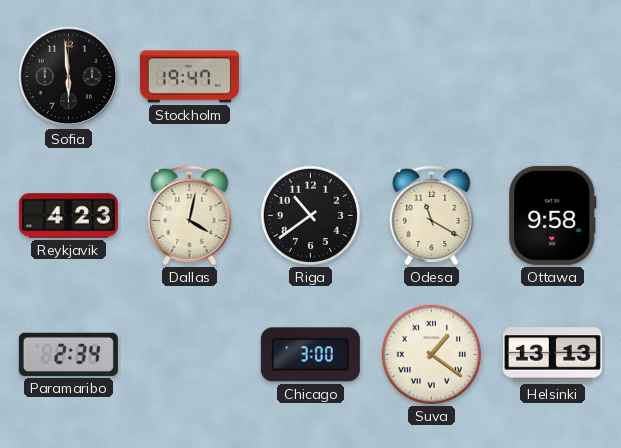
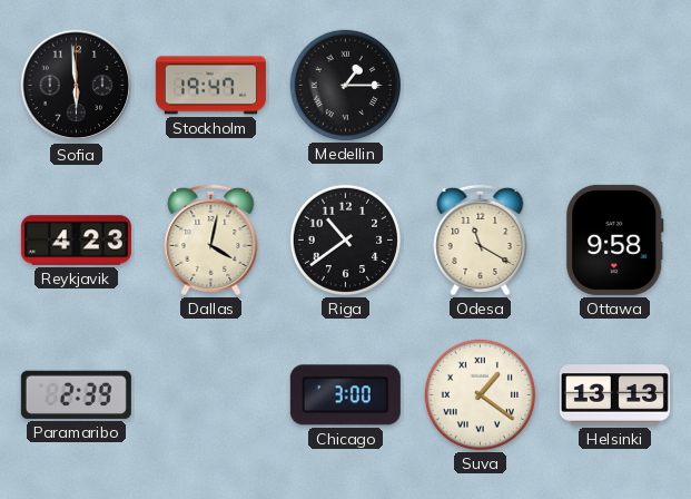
Medellin: none -> 1:15 (345, 85)
Paramaribo: 2:34 -> 2:39 (76, 394)
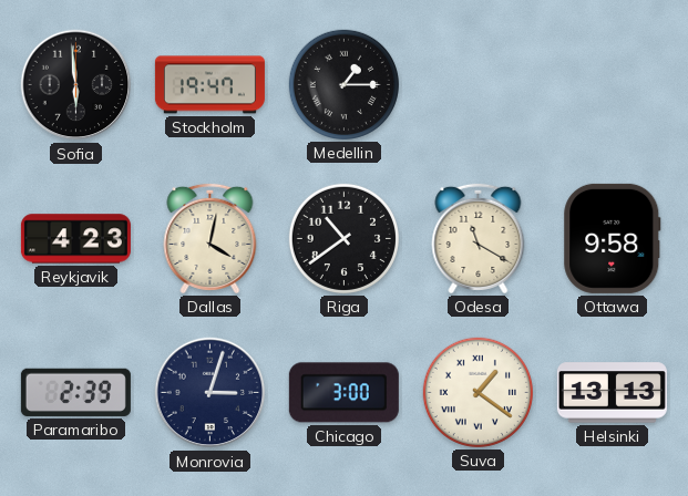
Monrovia: none -> 3:03 (210, 393)
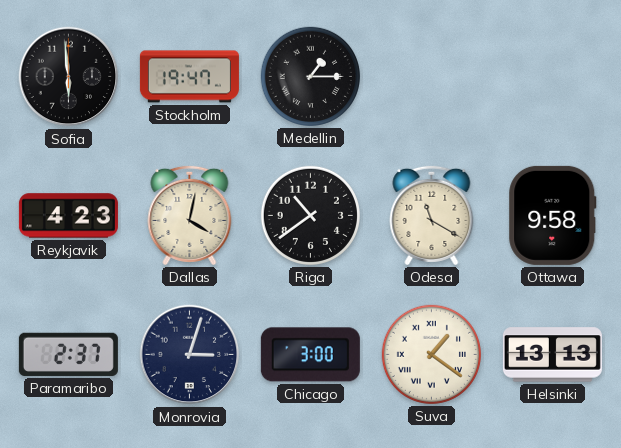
Paramaribo: 2:39 -> 2:37 (68, 354)
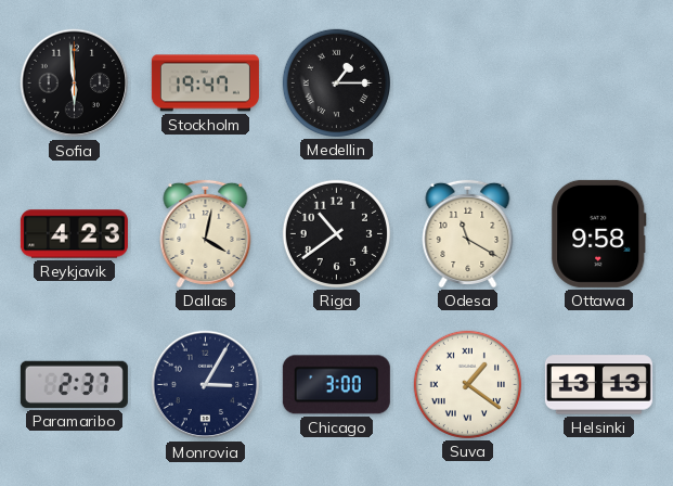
Monrovia: 3:03 -> 3:05 (206, 385)
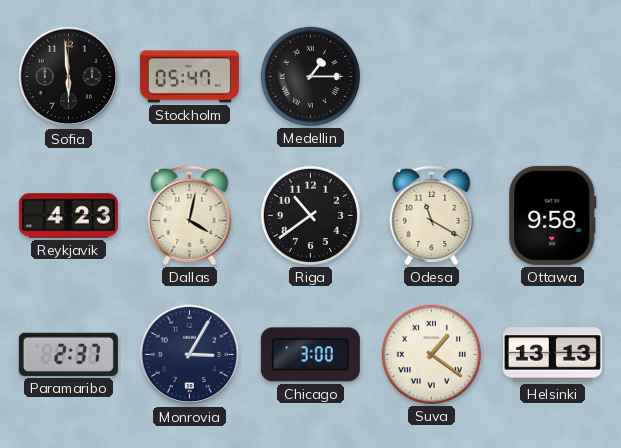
Stockholm: 19:47 -> 05:47 (189, 77)
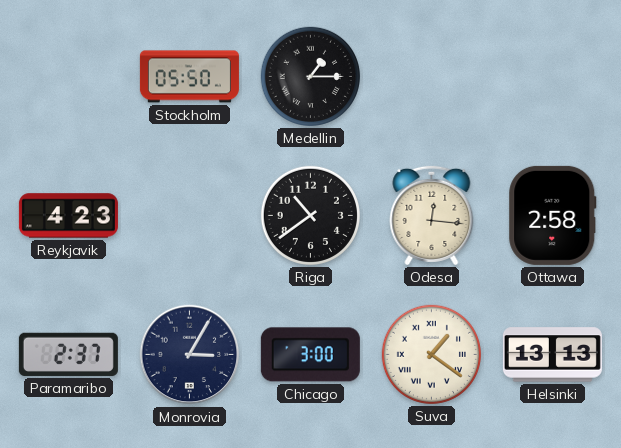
Sofia: 5:59 -> none (69, 77)
Stockholm: 05:47 -> 05:50 (189, 77)
Dallas: 4:02 -> none (190, 215)
Odesa: 11:20 -> 12:16 (432, 215)
Ottawa: 9:58 -> 2:58 (553, 215)
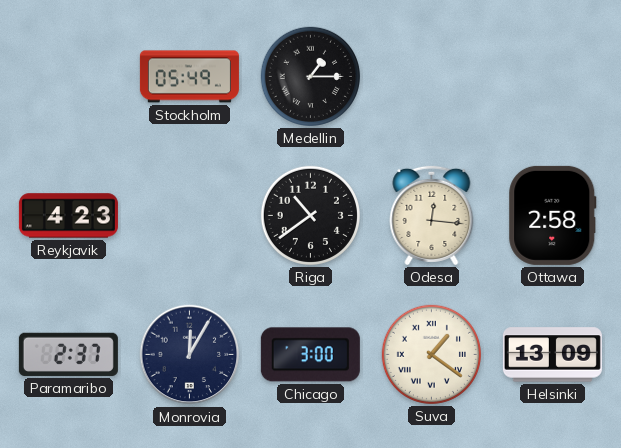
Stockholm: 05:50 -> 05:49 (189, 77)
Monrovia: 3:05 -> 12:05 (190, 355)
Helsinki: 13:13 -> 13:09 (552, 355)
